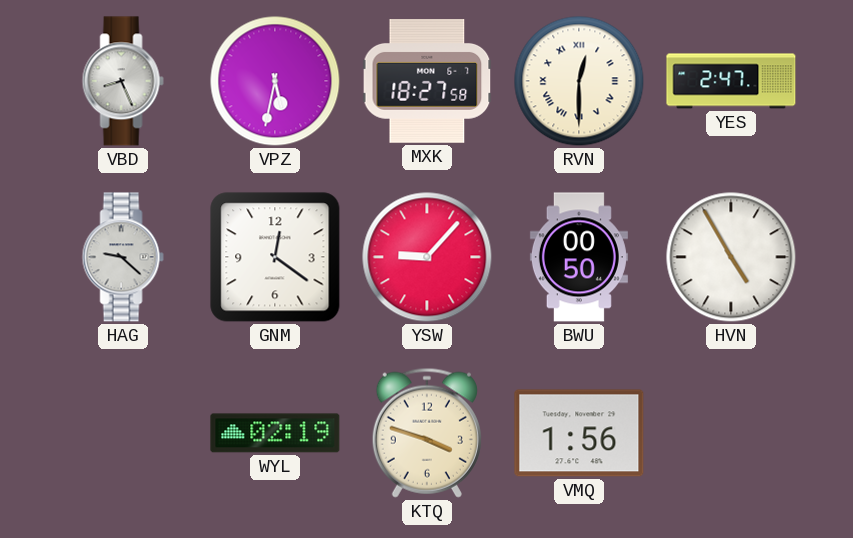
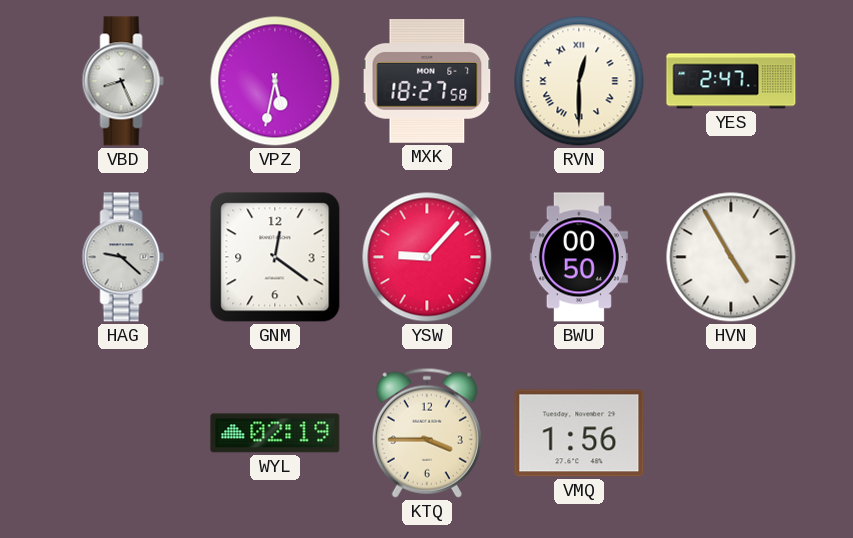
KTQ: 3:48 -> 3:45 (427, 433)
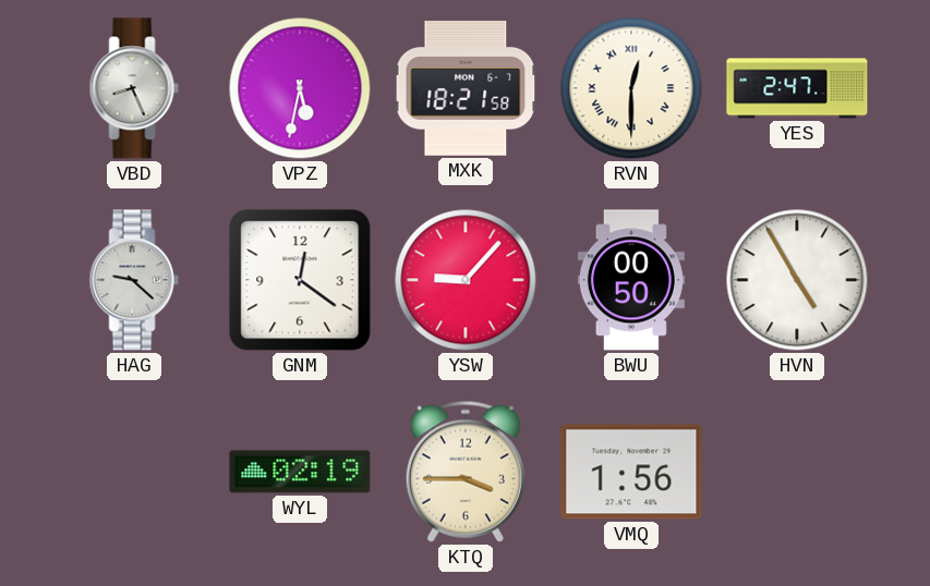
MXK: 18:27 -> 18:21 (466, 89)
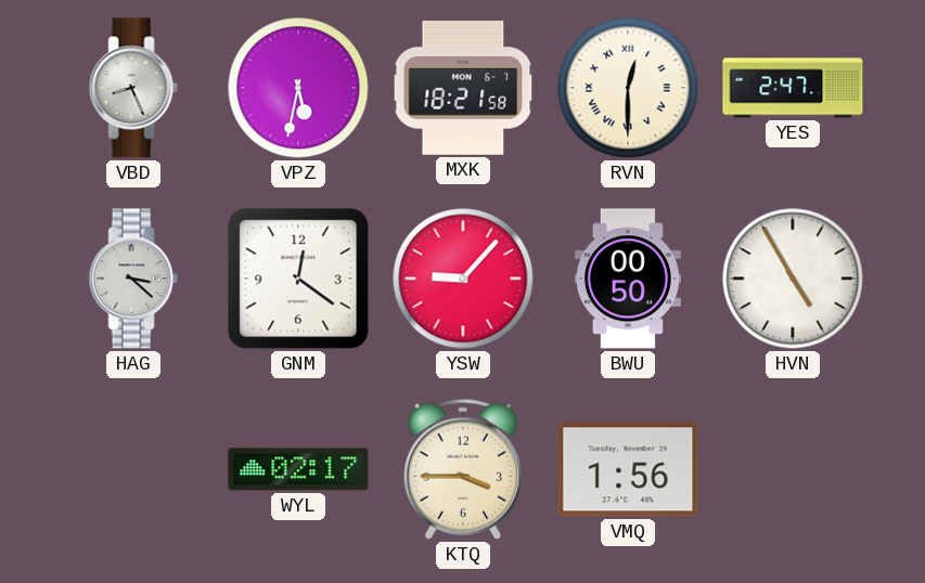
HAG: 9:22 -> 3:22 (133, 278)
WYL: 02:19 -> 02:17 (298, 469)
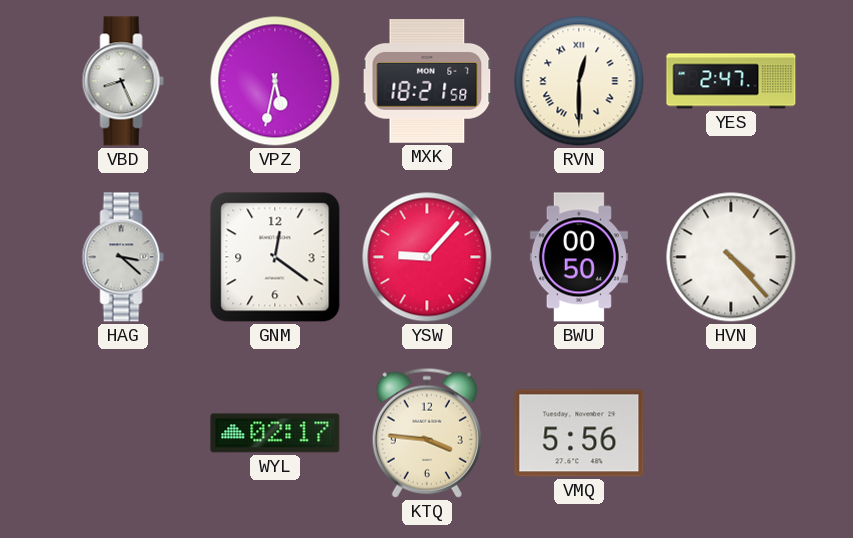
HVN: 4:55 -> 4:23 (731, 257)
KTQ: 3:45 -> 3:46 (427, 433)
VMQ: 1:56 -> 5:56 (579, 433)
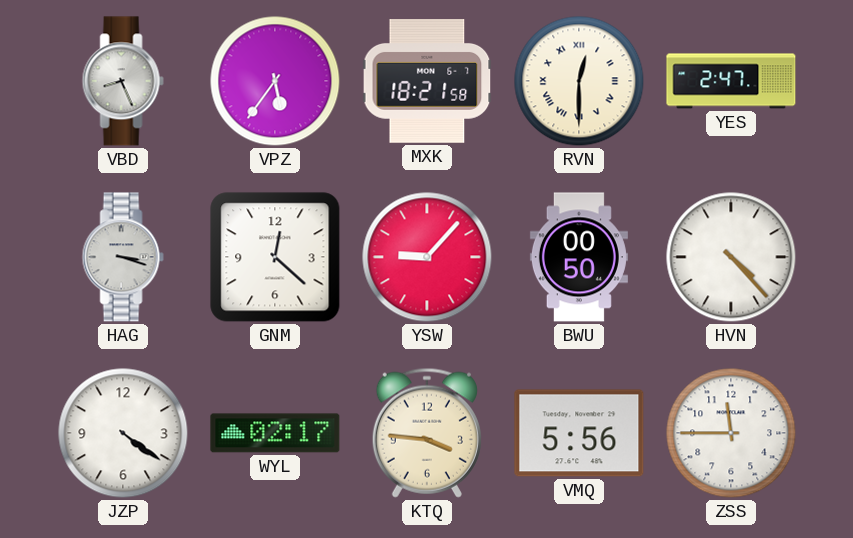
VPZ: 5:32 -> 5:36 (275, 81)
HAG: 3:22 -> 3:18 (123, 257)
GNM: 12:21 -> 12:22 (275, 257)
JZP: none -> 4:21 (123, 433)
ZSS: none -> 11:45 (731, 433)
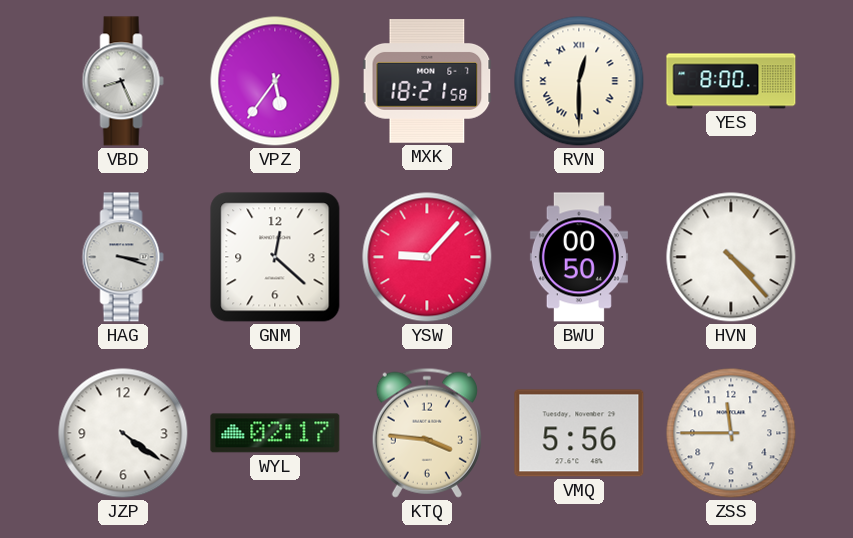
YES: 2:47 -> 8:00 (731, 81)
